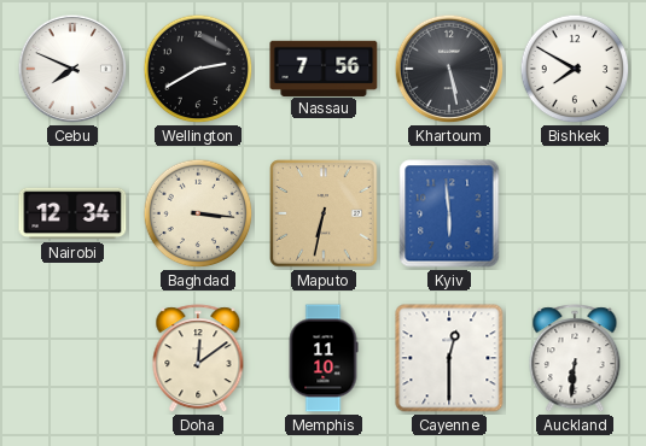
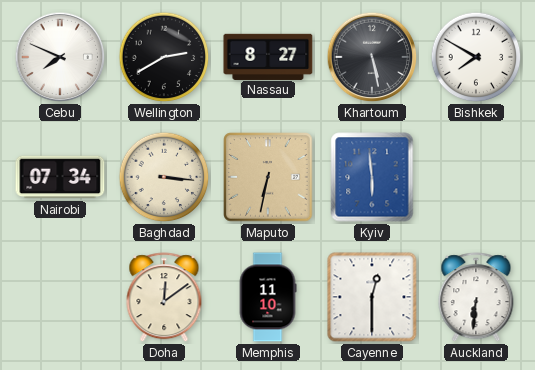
Nassau: 7:56 -> 8:27 (268, 56)
Nairobi: 12:34 -> 07:34 (60, 177)
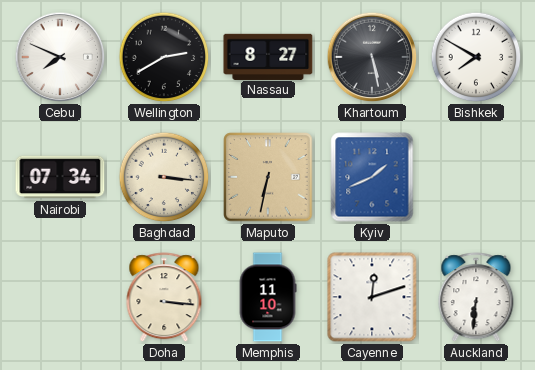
Kyiv: 5:59 -> 1:41 (372, 177)
Doha: 12:09 -> 3:16 (164, 298)
Cayenne: 12:30 -> 12:12 (372, 297)
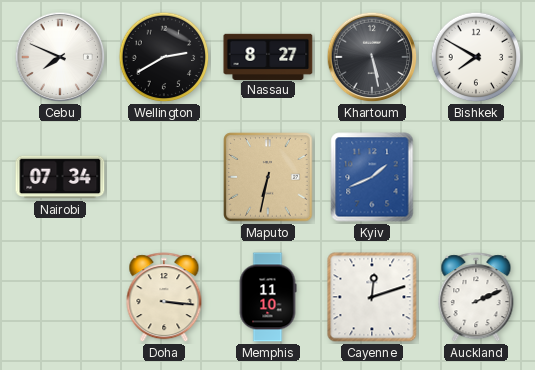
Baghdad: 3:16 -> none (164, 177)
Auckland: 6:31 -> 2:11 (476, 298)
